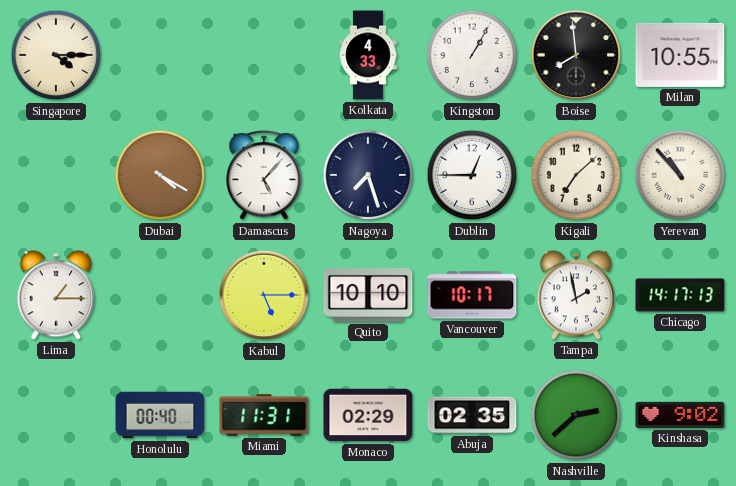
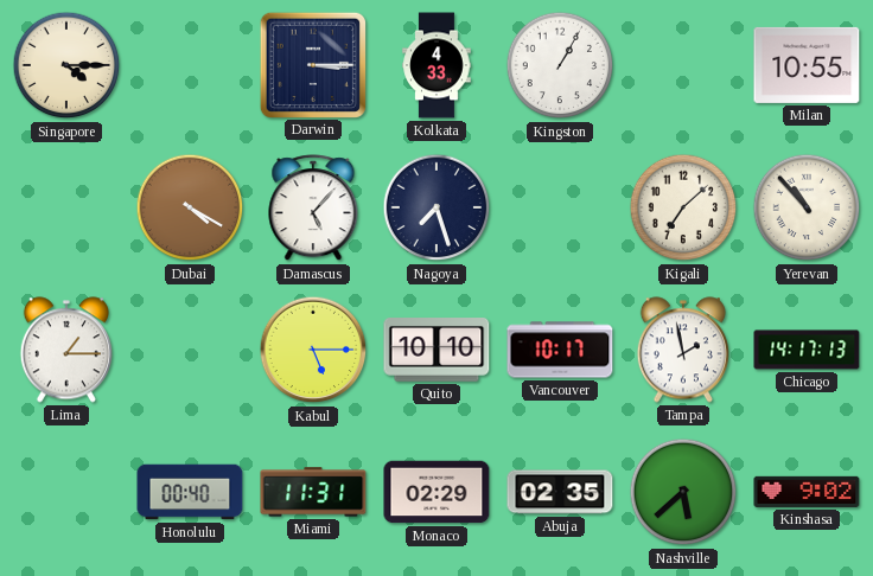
Darwin: none -> 3:15 (312, 64)
Boise: 7:59 -> none (576, 55)
Dublin: 12:45 -> none (472, 175)
Nashville: 2:38 -> 5:38 (683, 492)
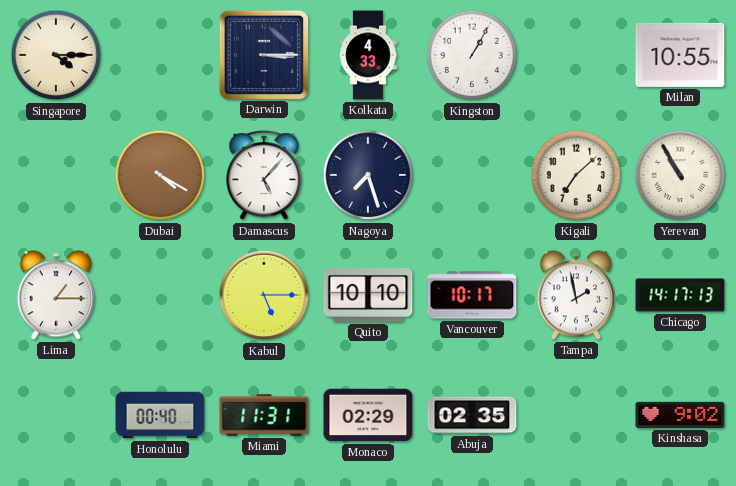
Yerevan: 10:53 -> 10:55 (680, 175)
Nashville: 5:38 -> none (683, 492)
